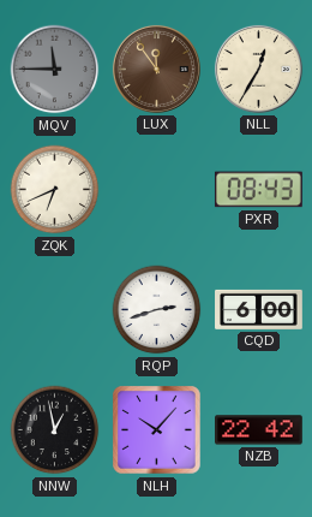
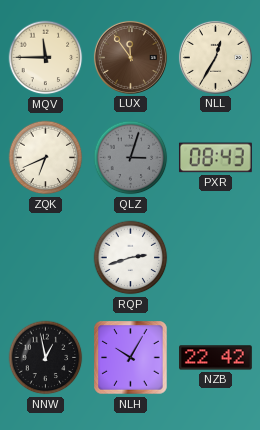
MQV dial: grey -> cream (46, 58)
QLZ: none -> 3:03 (131, 158)
CQD: 6:00 -> none (259, 309)
NLH: 10:07 -> 10:05 (131, 358)
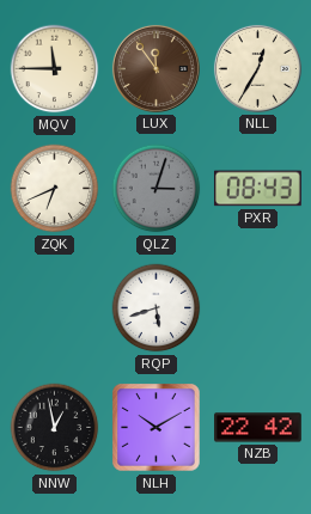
RQP: 2:42 -> 5:42 (157, 308)
NLH: 10:05 -> 10:10 (157, 428)
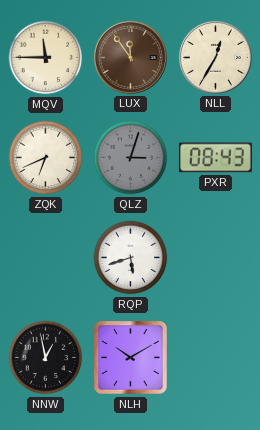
NZB: 22:42 -> none (258, 428)
